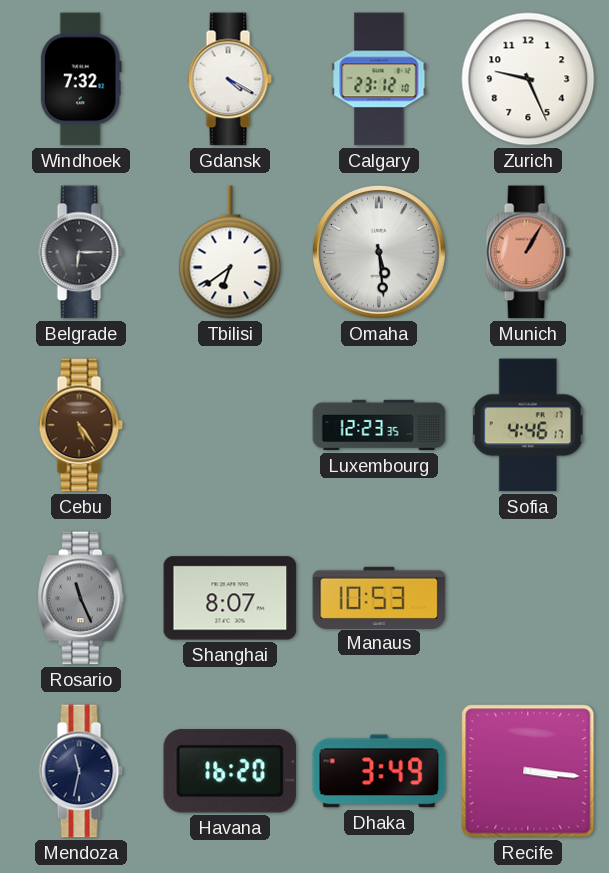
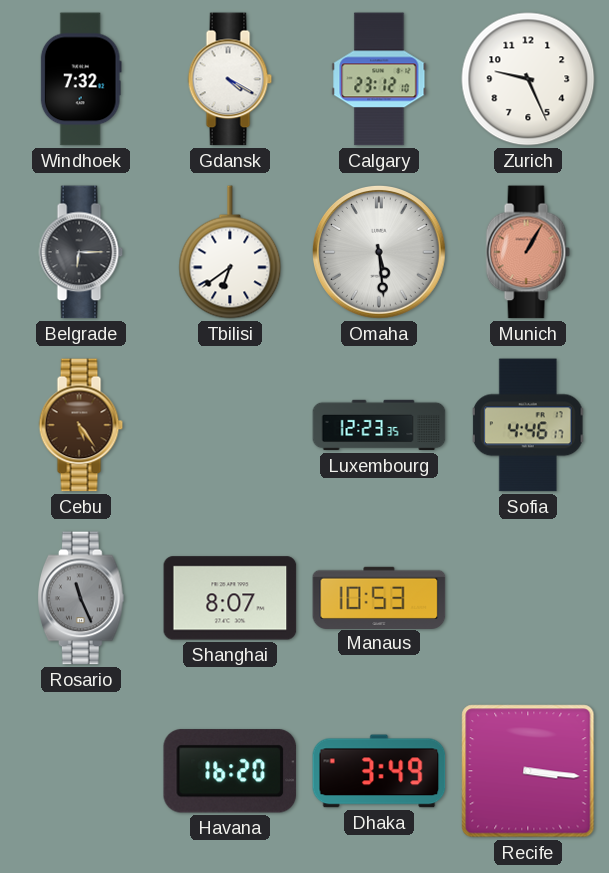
Mendoza: 11:32 -> none (81, 771)
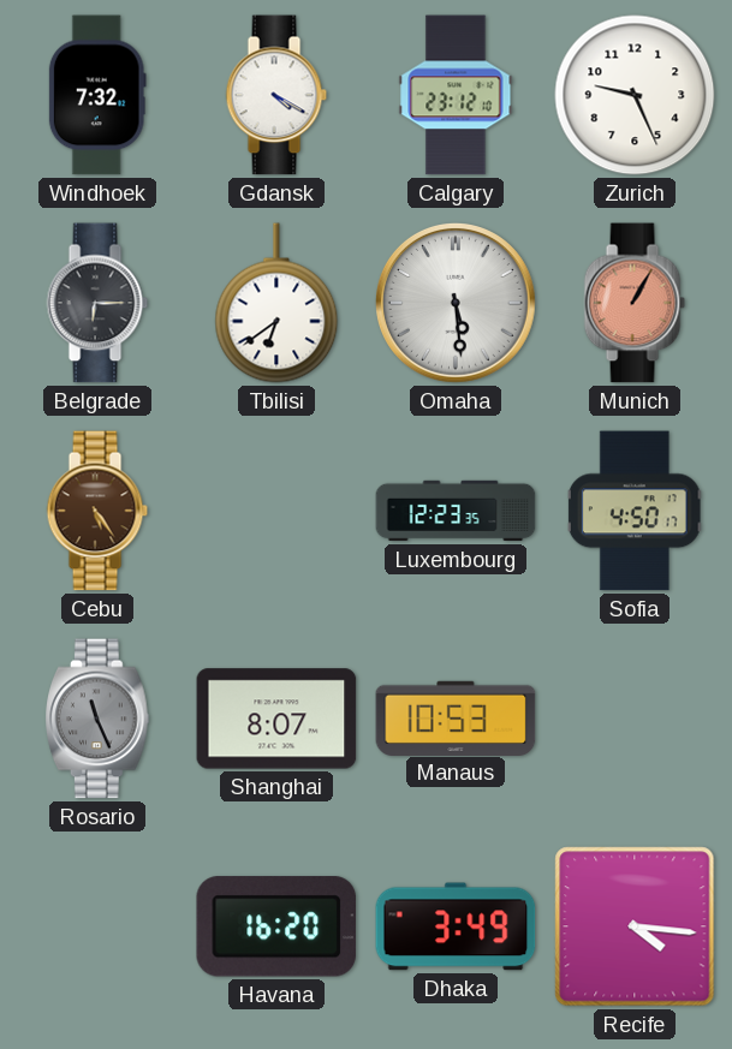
Sofia: 4:46 -> 4:50 (635, 511)
Recife: 3:16 -> 4:16 (635, 926)
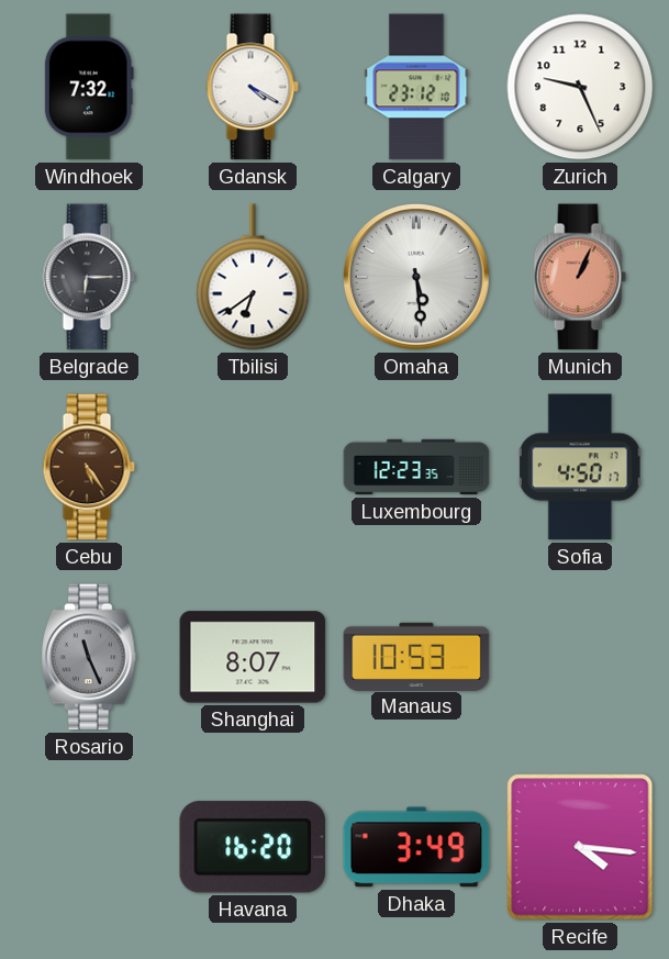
Munich: 1:05 -> 1:04 (580, 277)
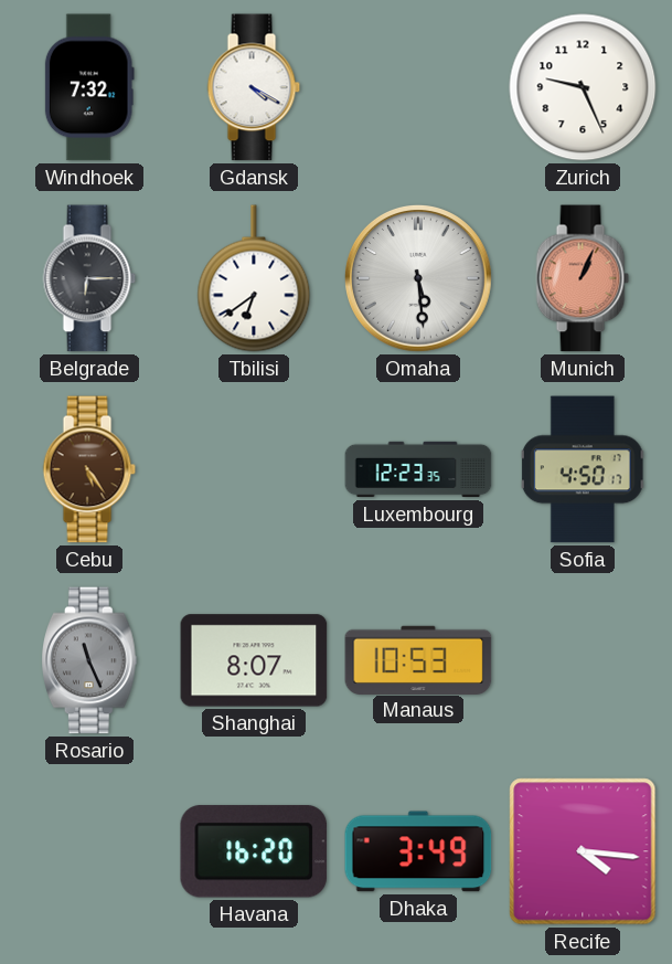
Calgary: 23:12 -> none (416, 87)
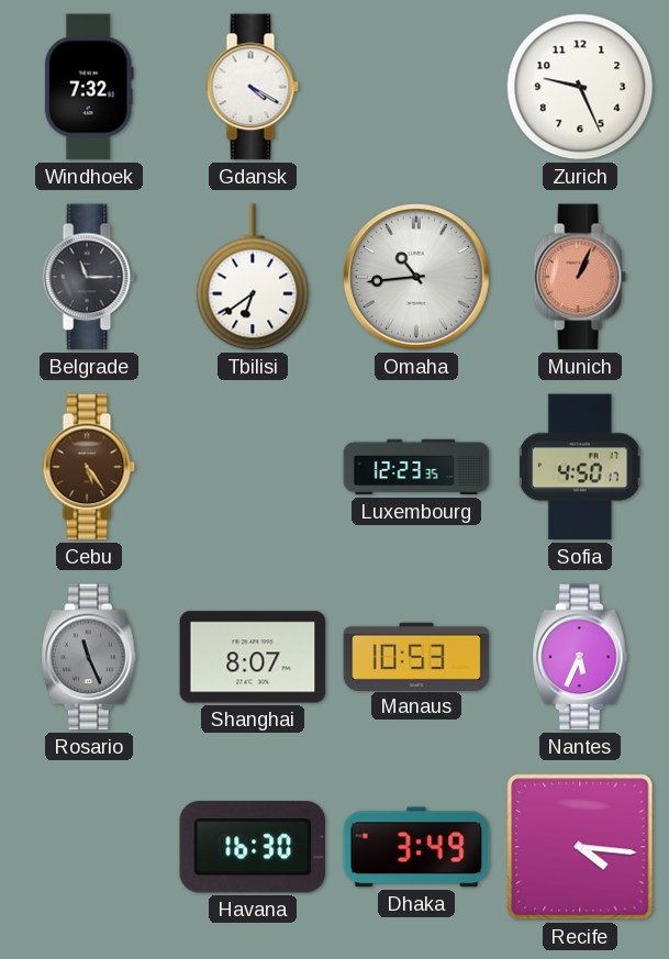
Belgrade: 6:15 -> 11:15 (89, 277)
Omaha: 5:29 -> 10:44 (416, 277)
Nantes: none -> 5:34 (581, 657)
Havana: 16:20 -> 16:30 (253, 847)
